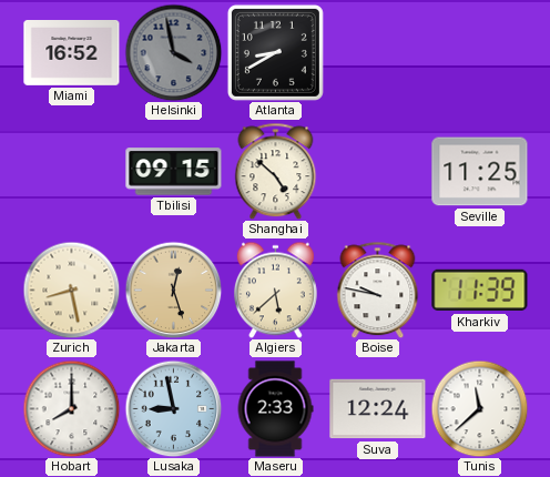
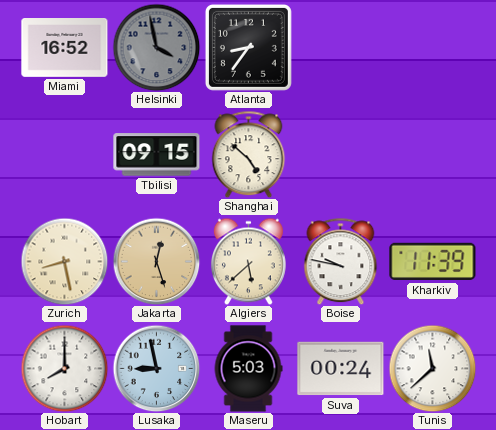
Atlanta: 8:40 -> 8:36 (248, 47)
Seville: 11:25 -> none (480, 172)
Maseru: 2:33 -> 5:03 (248, 369)
Suva: 12:24 -> 00:24 (341, 369)
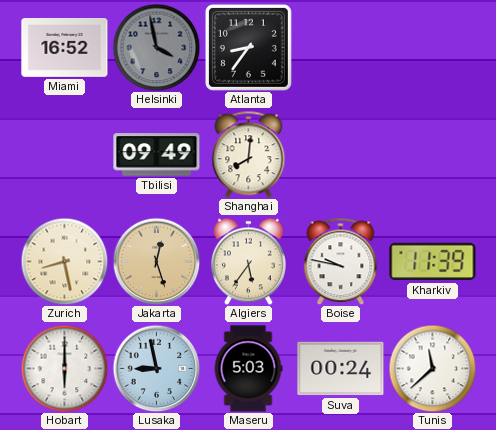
Tbilisi: 09:15 -> 09:49 (157, 155)
Shanghai: 4:52 -> 8:01 (249, 154)
Algiers: 5:38 -> 5:36 (248, 261)
Hobart: 8:00 -> 6:00 (64, 368)
